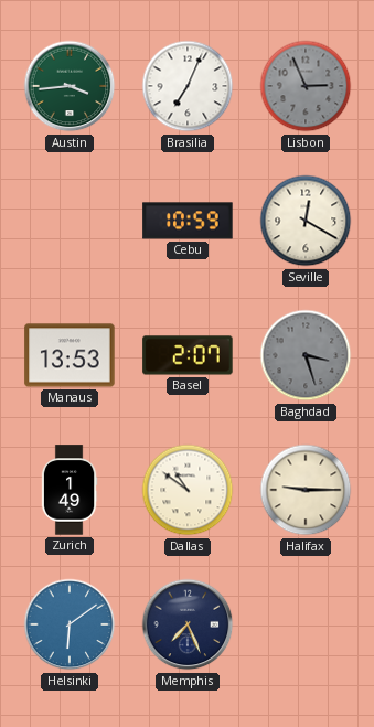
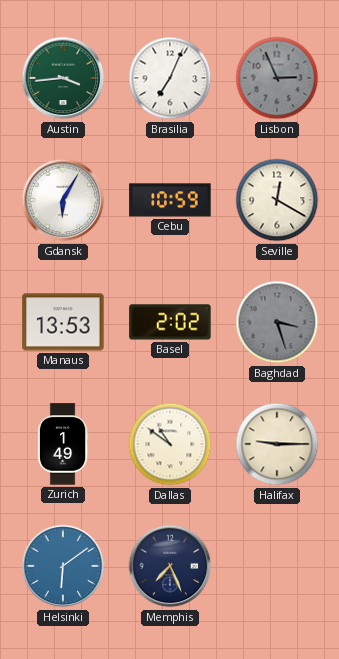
Gdansk: none -> 6:05 (63, 200)
Basel: 2:07 -> 2:02 (170, 322)
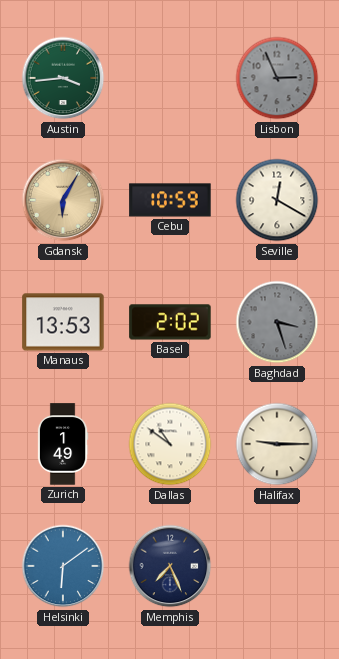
Brasilia: 7:04 -> none (170, 78)
Gdansk dial: white -> champagne (63, 200)
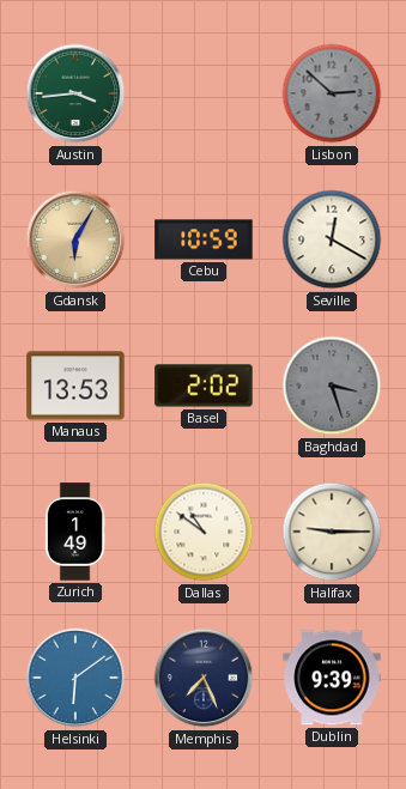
Lisbon: 2:56 -> 2:52 (332, 93)
Dublin: none -> 9:39 (332, 678)
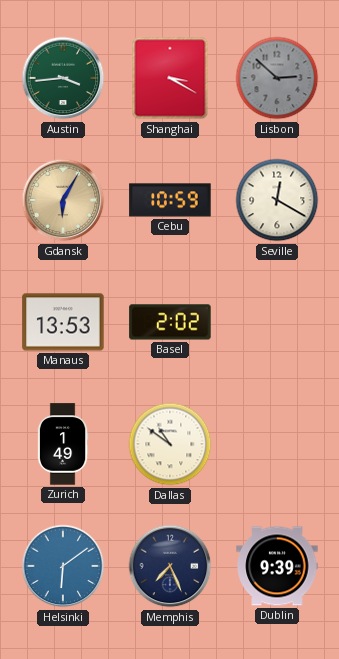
Shanghai: none -> 3:20 (170, 78)
Baghdad: 3:27 -> none (332, 386)
Halifax: 9:15 -> none (332, 532)
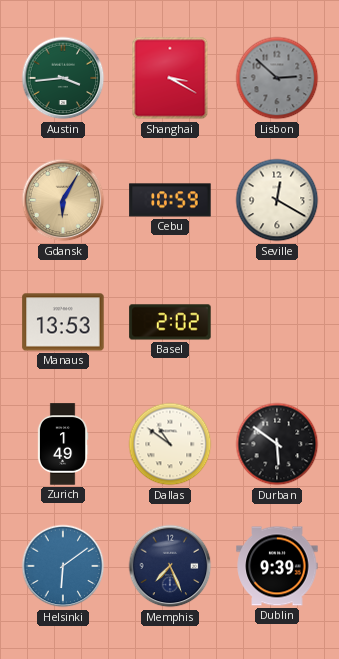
Durban: none -> 5:51 (277, 444)
